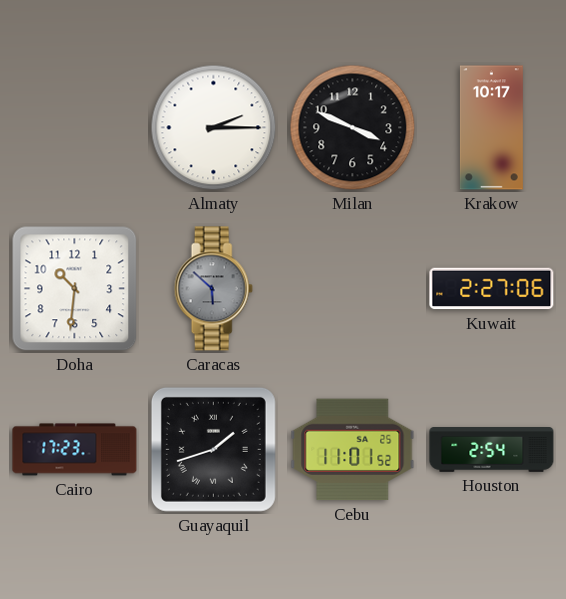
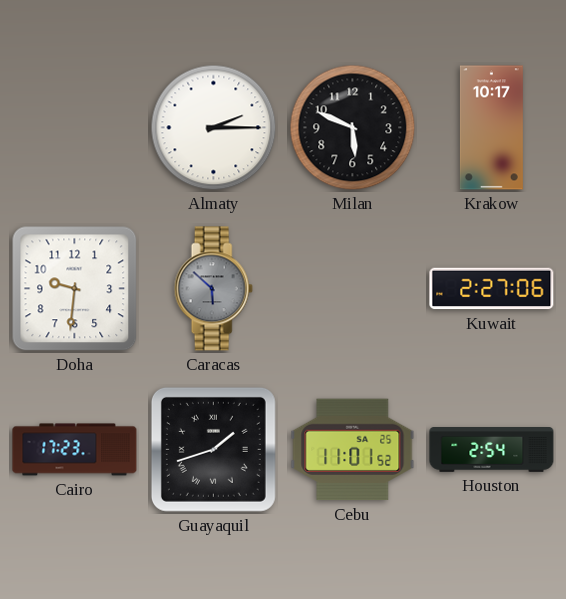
Milan: 3:49 -> 5:49 (353, 128)
Doha: 10:31 -> 9:31 (75, 289)
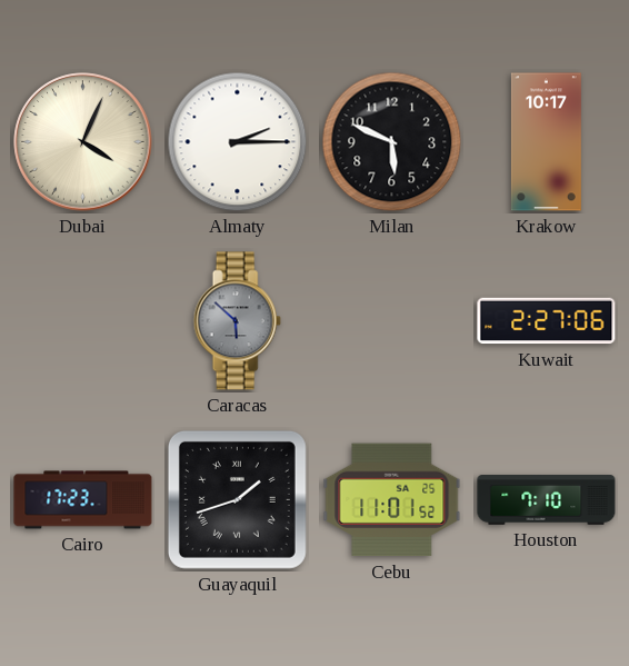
Dubai: none -> 4:04 (83, 142)
Doha: 9:31 -> none (75, 289)
Houston: 2:54 -> 7:10 (547, 500)
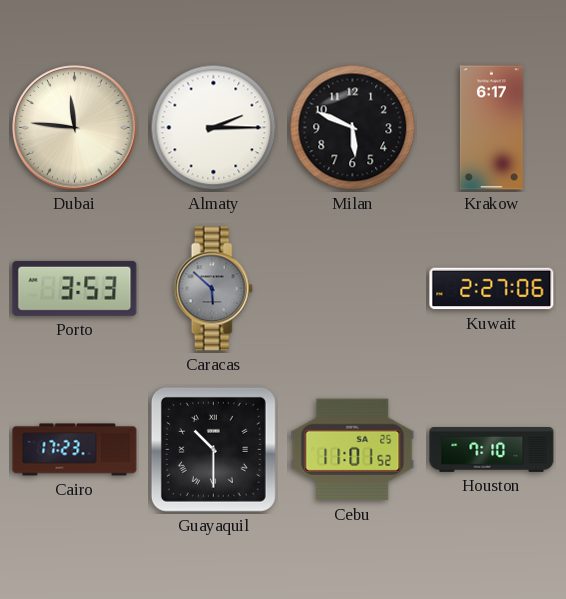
Dubai: 4:04 -> 11:46 (75, 128)
Krakow: 10:17 -> 6:17 (491, 128)
Porto: none -> 3:53 (75, 288)
Guayaquil: 1:42 -> 10:30 (213, 449)
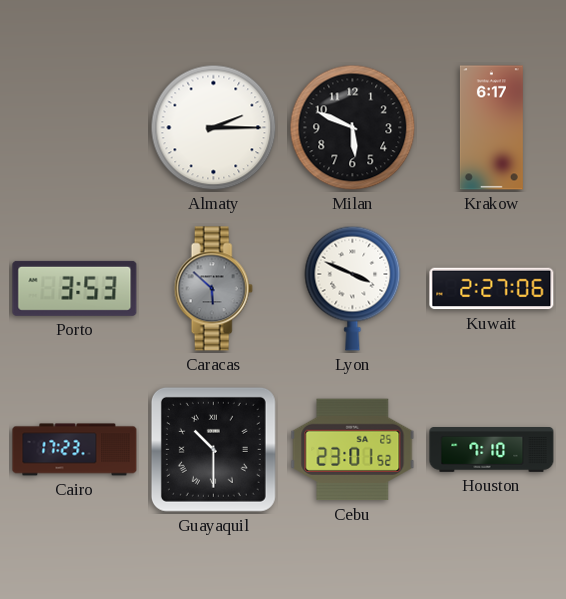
Dubai: 11:46 -> none (75, 128)
Lyon: none -> 3:49 (353, 288)
Cebu: 11:01 -> 23:01 (353, 450)
